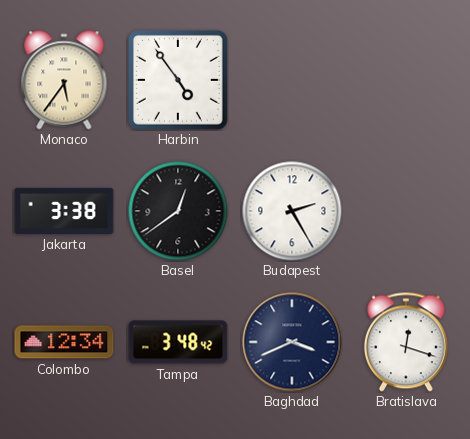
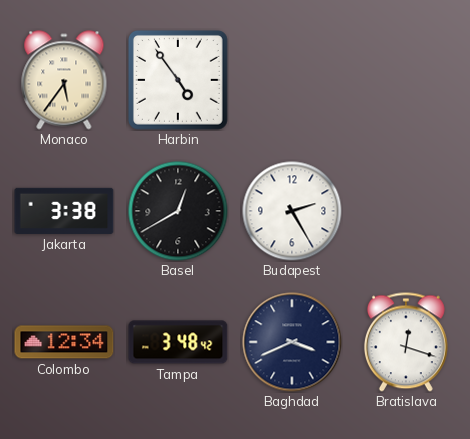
Basel: 12:39 -> 12:40 (178, 211)
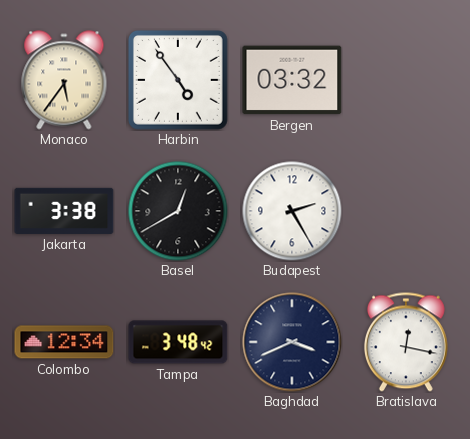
Bergen: none -> 03:32 (292, 80)
Bratislava: 12:18 -> 12:17 (406, 342)
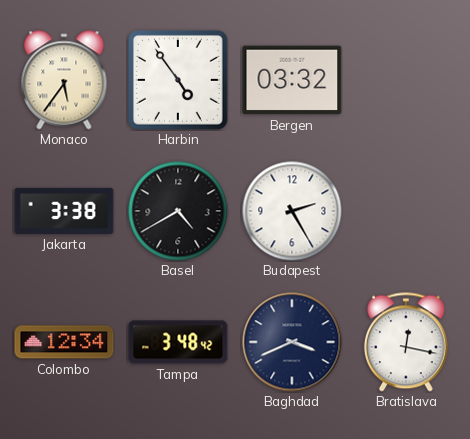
Basel: 12:40 -> 4:40 (178, 211)
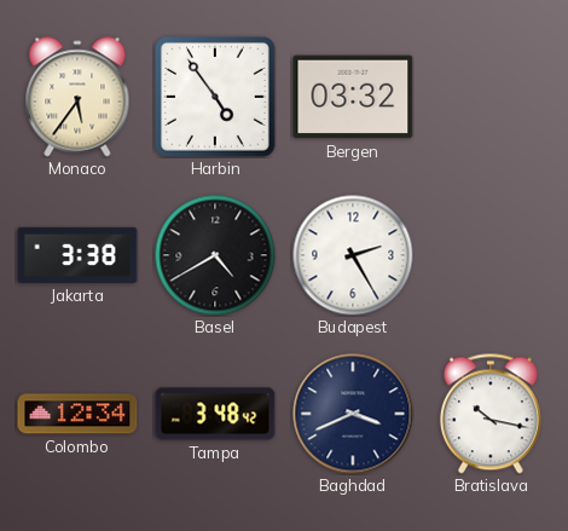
Bratislava: 12:17 -> 10:17 (491, 414)
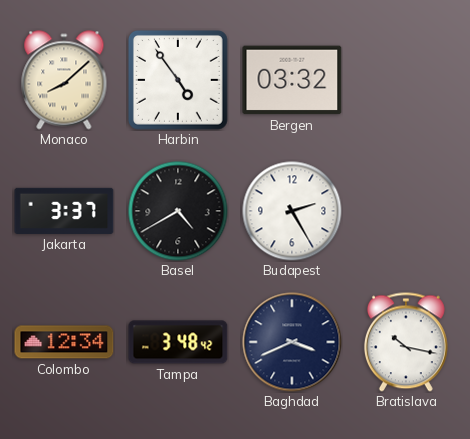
Monaco: 5:36 -> 8:08 (64, 80)
Jakarta: 3:38 -> 3:37 (64, 211)
